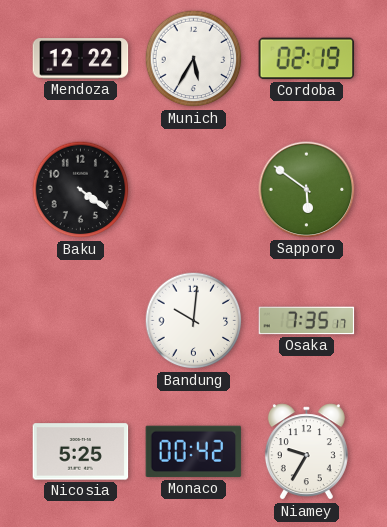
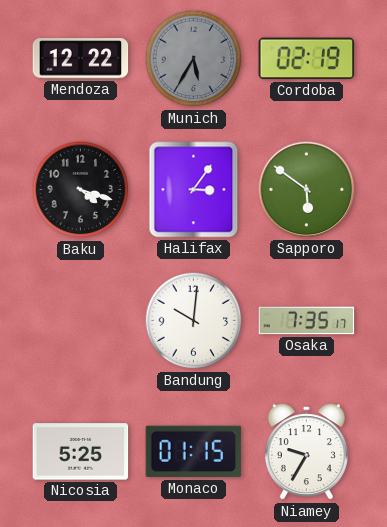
Munich dial: white -> grey (194, 59)
Baku: 4:21 -> 4:18 (81, 190)
Halifax: none -> 3:06 (194, 190)
Monaco: 00:42 -> 01:15 (194, 452)
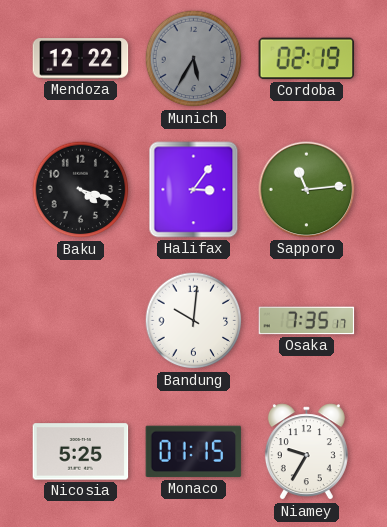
Sapporo: 5:51 -> 11:14 (307, 190)
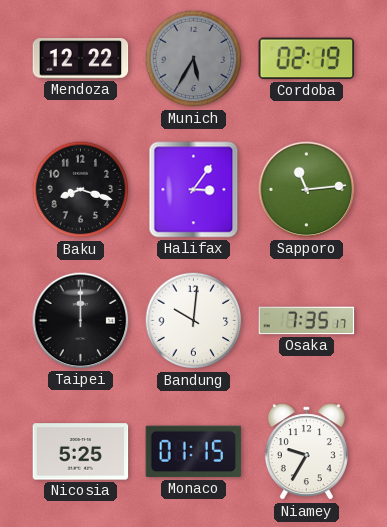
Baku: 4:18 -> 8:18 (81, 190)
Taipei: none -> 12:00 (81, 321)
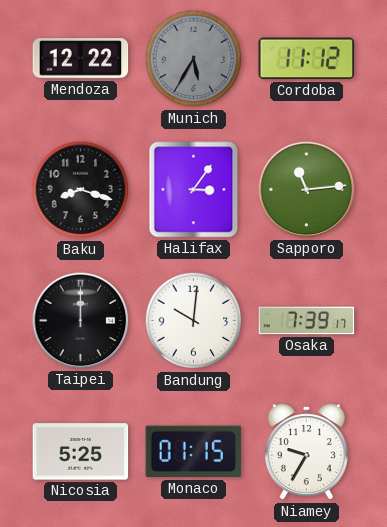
Cordoba: 02:19 -> 11:12 (307, 59)
Osaka: 7:35 -> 7:39 (307, 321)
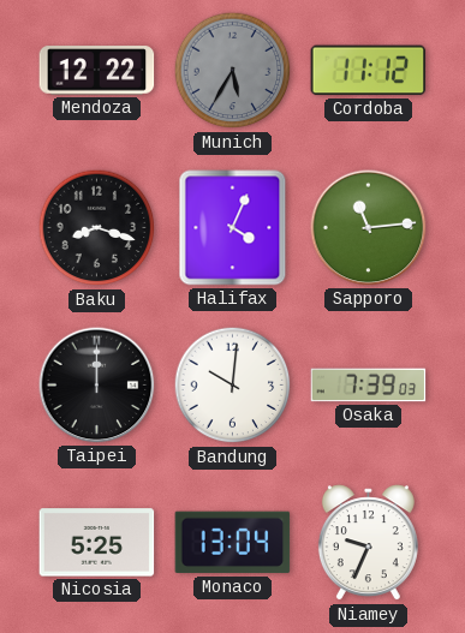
Halifax: 3:06 -> 4:04 (233, 228)
Osaka: 7:39:17 -> 7:39:03 (369, 386)
Monaco: 01:15 -> 13:04 (233, 543)
Niamey: 9:35 -> 9:34 (368, 543)
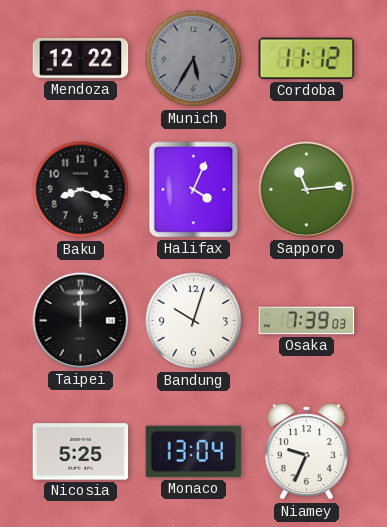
Bandung: 10:01 -> 10:03 (194, 321)
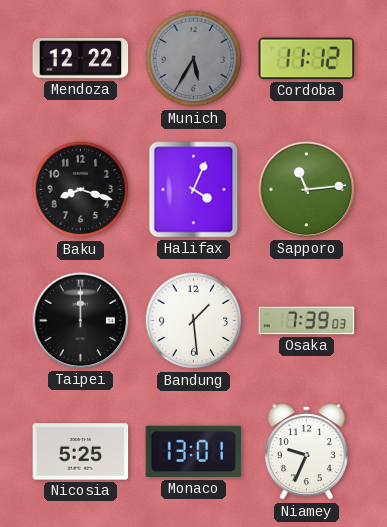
Bandung: 10:03 -> 1:29 (194, 321)
Monaco: 13:04 -> 13:01 (194, 452)
